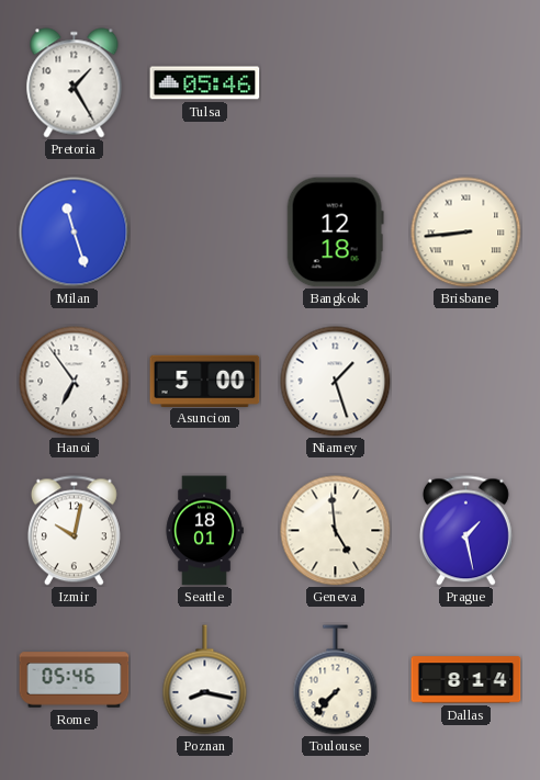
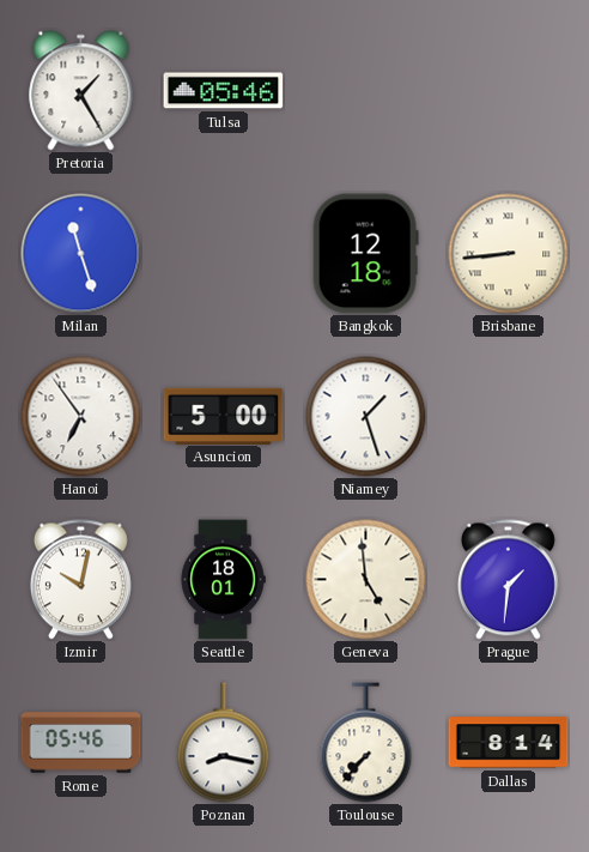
Prague: 1:28 -> 1:31 (508, 580)
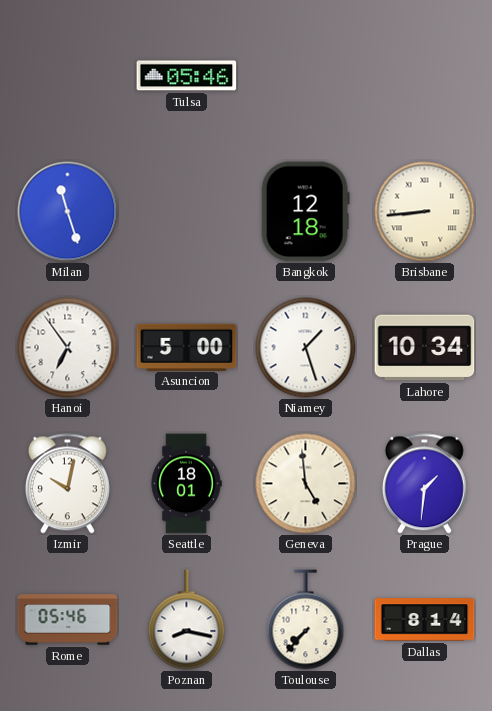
Pretoria: 1:25 -> none (81, 91)
Lahore: none -> 10:34 (425, 348)
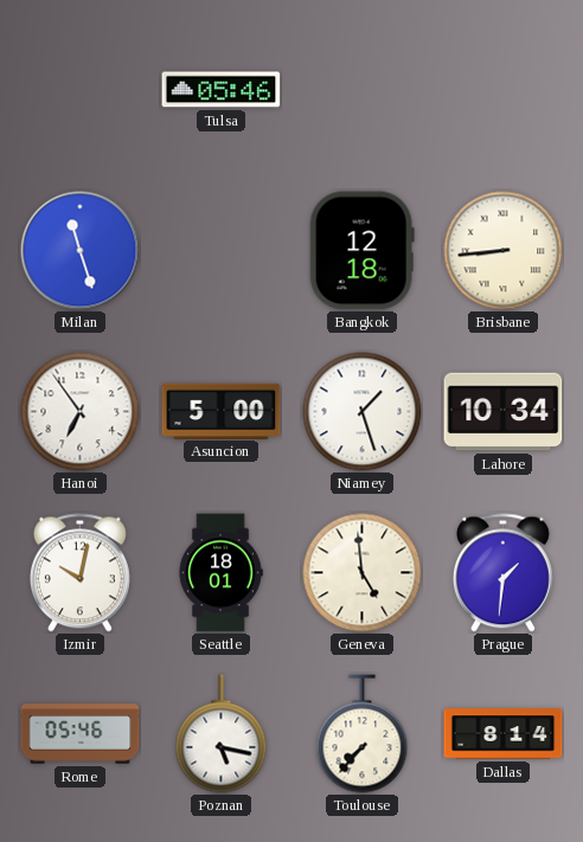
Poznan: 8:17 -> 5:17 (222, 734)
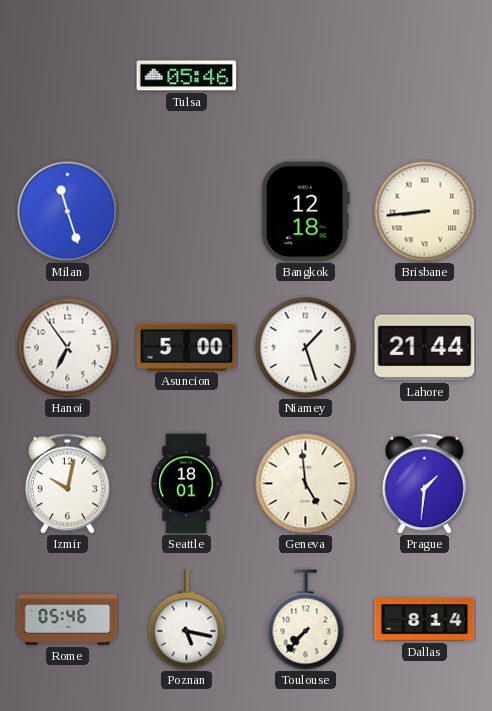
Lahore: 10:34 -> 21:44 (425, 348)
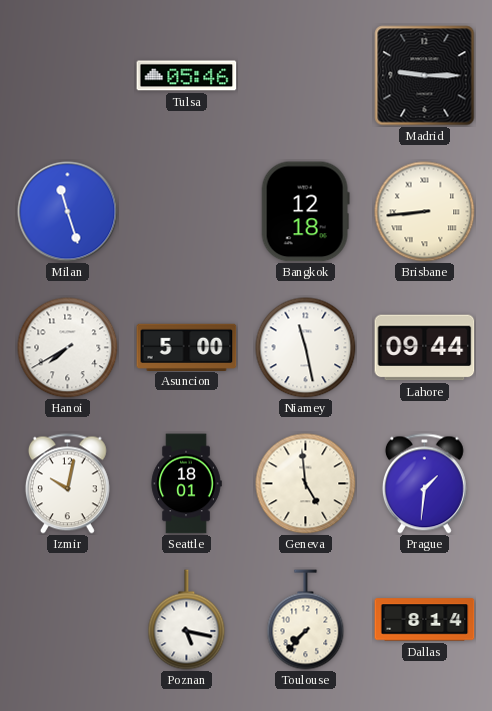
Madrid: none -> 9:15 (425, 76)
Hanoi: 6:54 -> 7:40 (68, 348)
Niamey: 1:27 -> 11:28 (306, 348)
Lahore: 21:44 -> 09:44 (425, 348)
Rome: 05:46 -> none (68, 620)
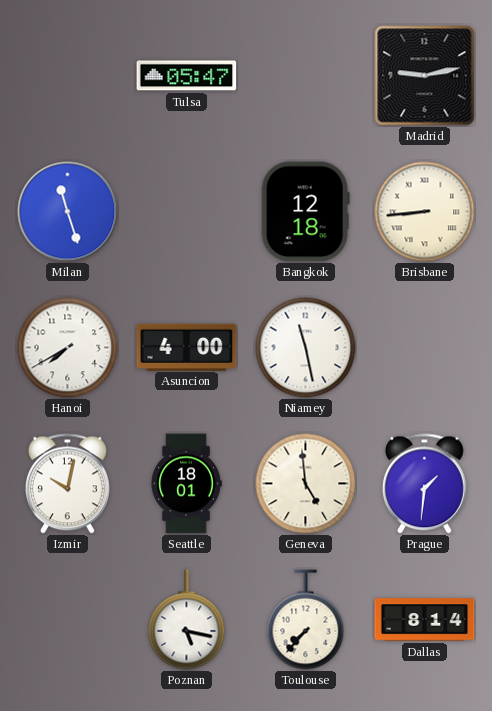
Tulsa: 05:46 -> 05:47 (187, 76)
Madrid: 9:15 -> 9:13 (425, 76)
Asuncion: 5:00 -> 4:00 (187, 347)
Lahore: 09:44 -> none (425, 348)
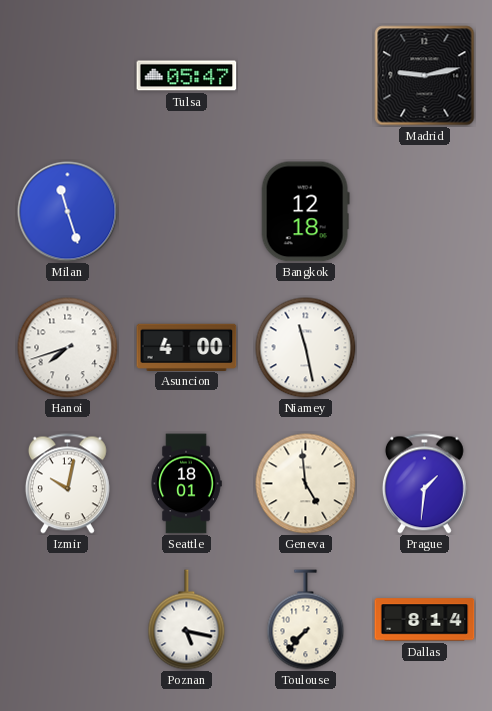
Brisbane: 8:44 -> none (425, 212)
Hanoi: 7:40 -> 7:42 (68, 348)
